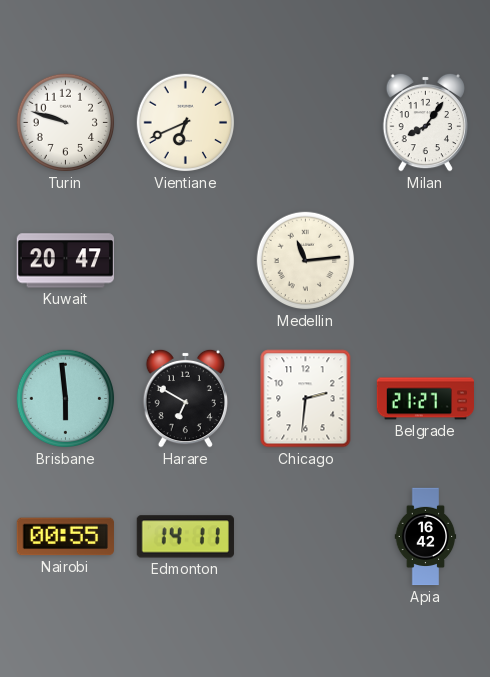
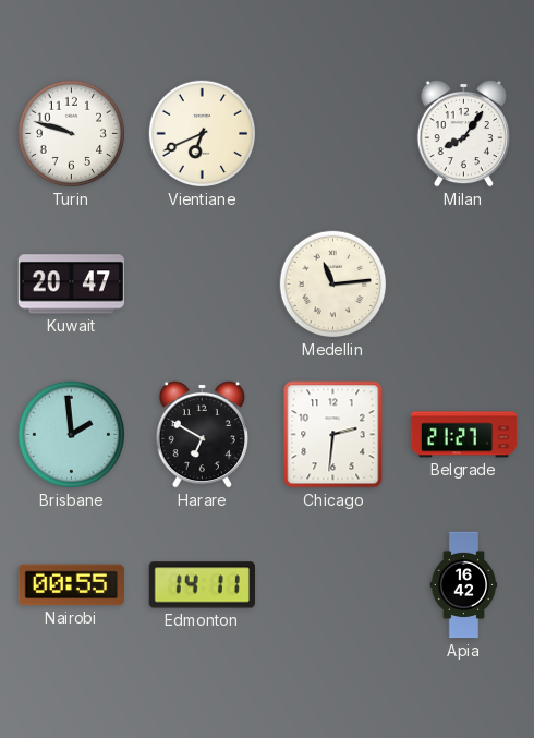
Brisbane: 5:59 -> 1:59 (72, 435)
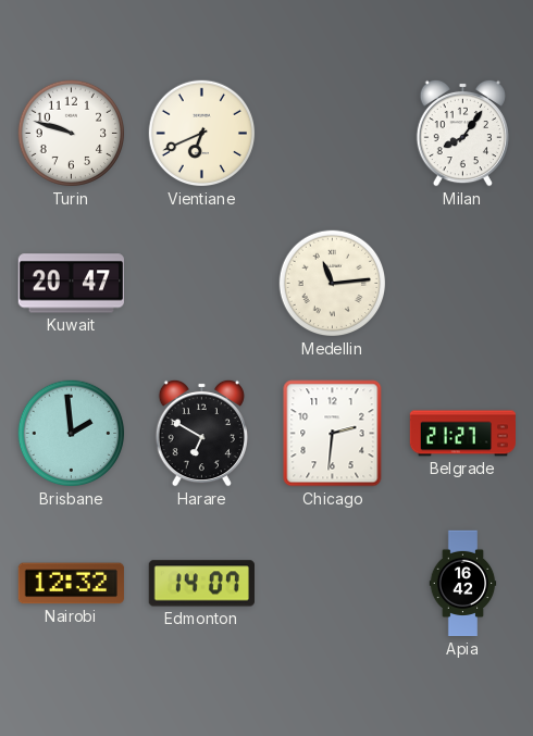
Nairobi: 00:55 -> 12:32 (71, 584)
Edmonton: 14:11 -> 14:07 (201, 584)
